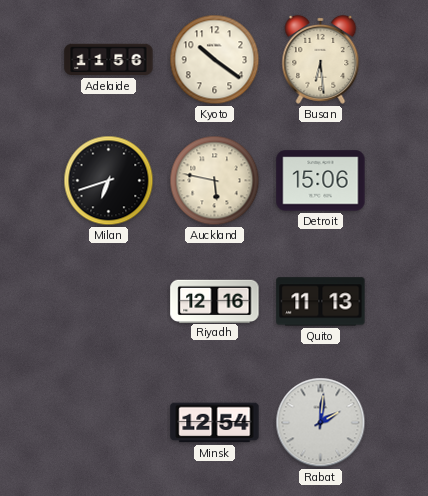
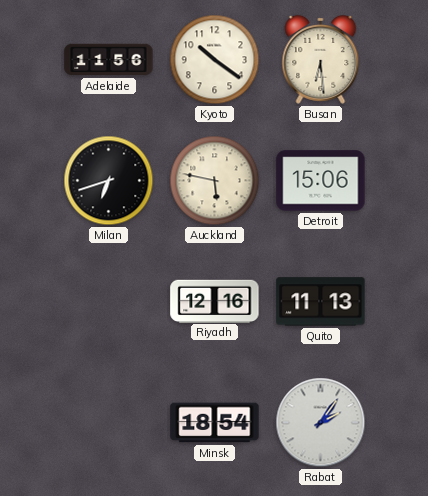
Minsk: 12:54 -> 18:54 (215, 423)
Rabat: 2:01 -> 2:06 (321, 423)
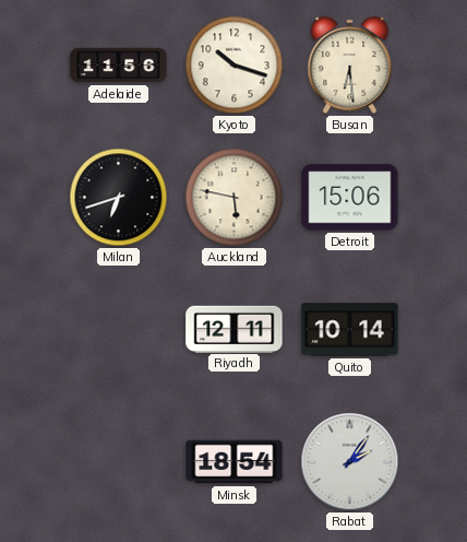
Kyoto: 10:21 -> 10:18 (235, 66)
Riyadh: 12:16 -> 12:11 (235, 329)
Quito: 11:13 -> 10:14 (350, 330)
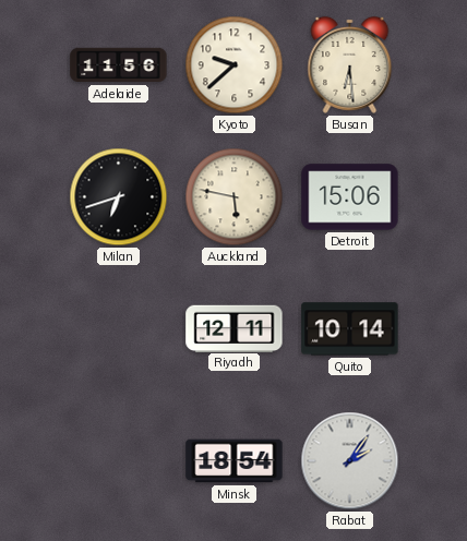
Kyoto: 10:18 -> 9:38 (235, 65)
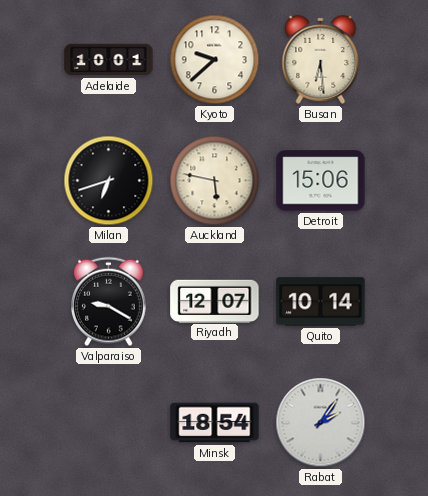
Adelaide: 11:56 -> 10:01 (109, 60)
Valparaiso: none -> 9:20 (109, 302)
Riyadh: 12:11 -> 12:07 (215, 301)
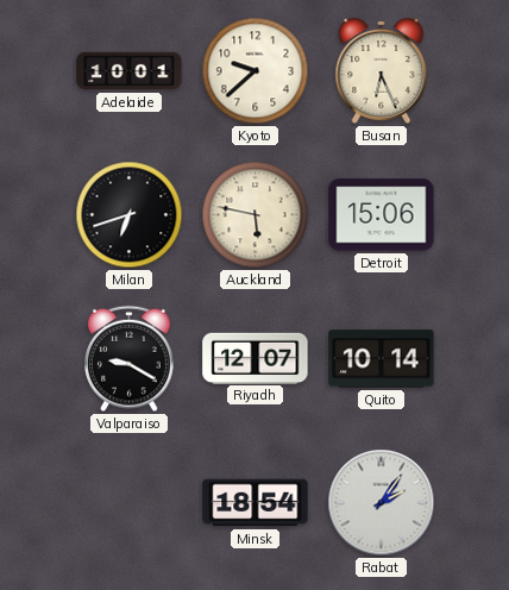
Busan: 6:29 -> 6:26 (382, 70)
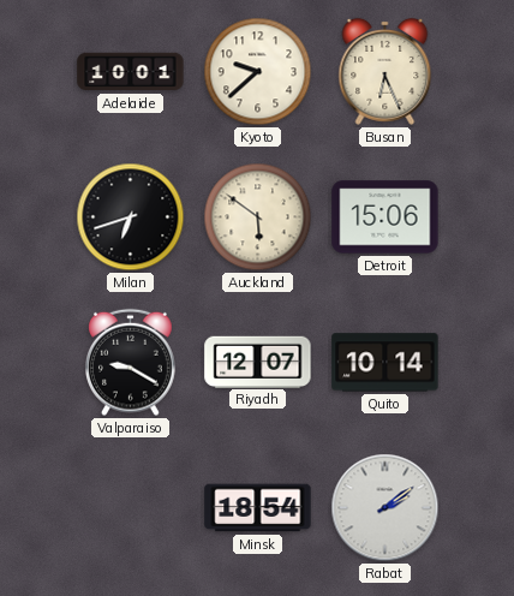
Auckland: 5:47 -> 5:51 (258, 217)
Rabat: 2:06 -> 2:09 (385, 508)
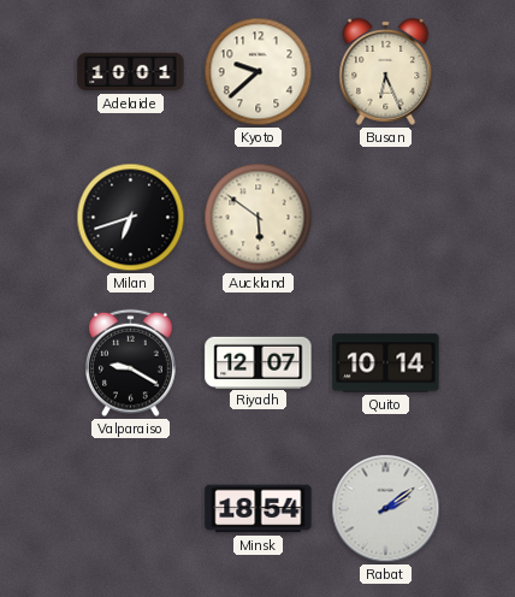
Detroit: 15:06 -> none (385, 217)
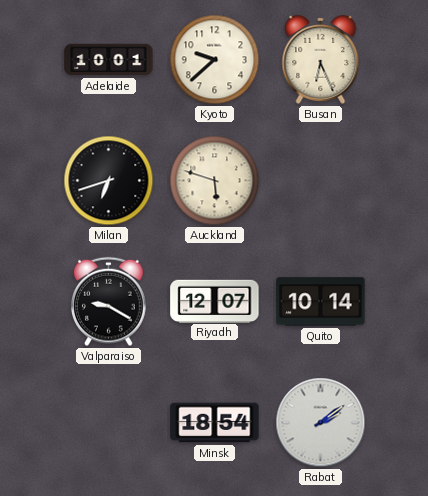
Auckland: 5:51 -> 5:48 (215, 181)
